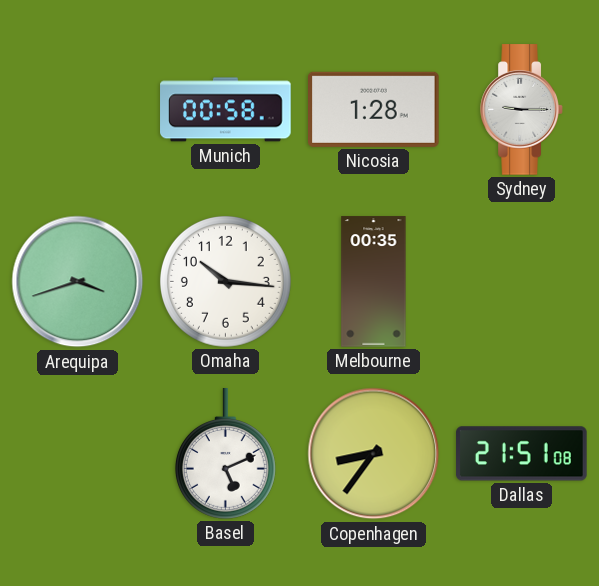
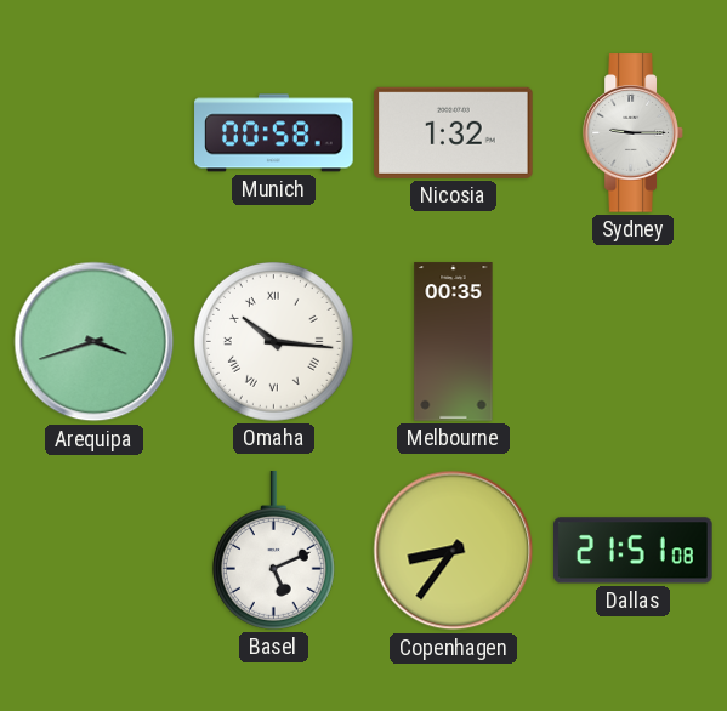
Nicosia: 1:28 -> 1:32 (454, 132)
Omaha numerals: Arabic -> Roman (273, 341)
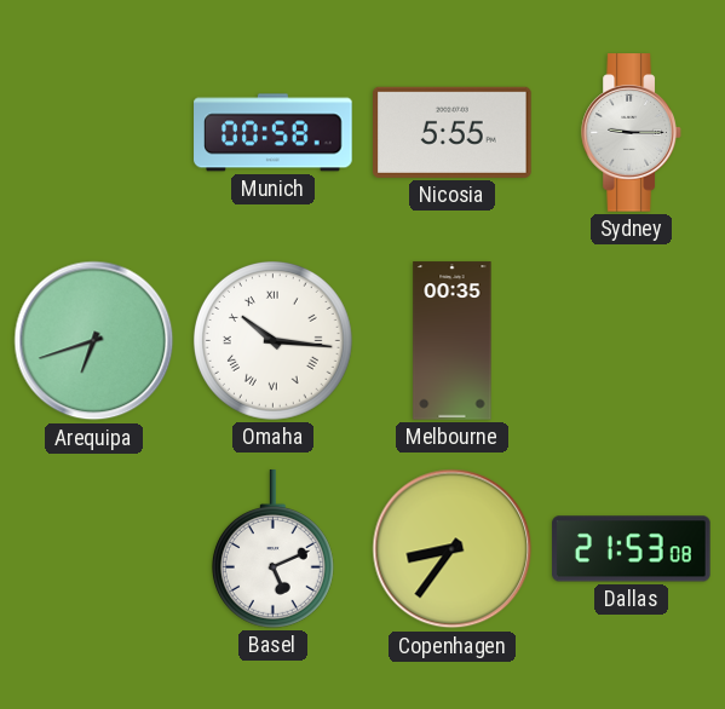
Nicosia: 1:32 -> 5:55 (453, 132)
Arequipa: 3:42 -> 6:42 (94, 341)
Dallas: 21:51 -> 21:53 (632, 549)
